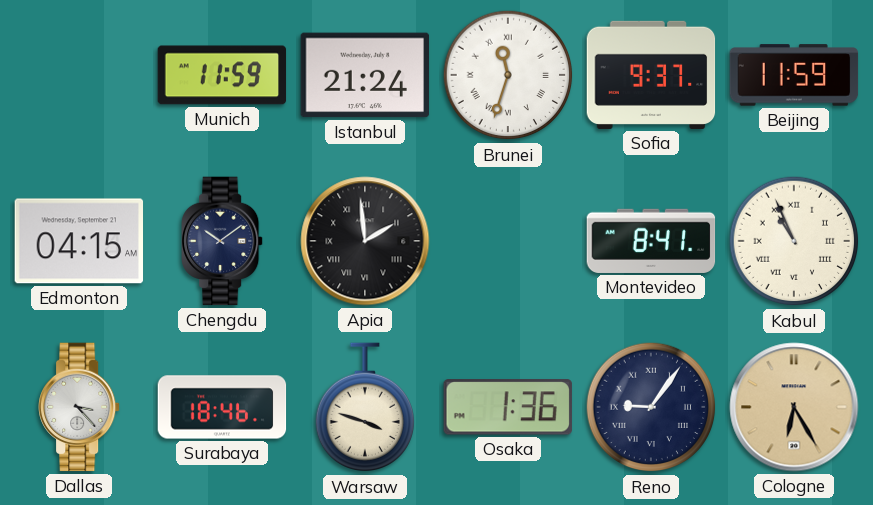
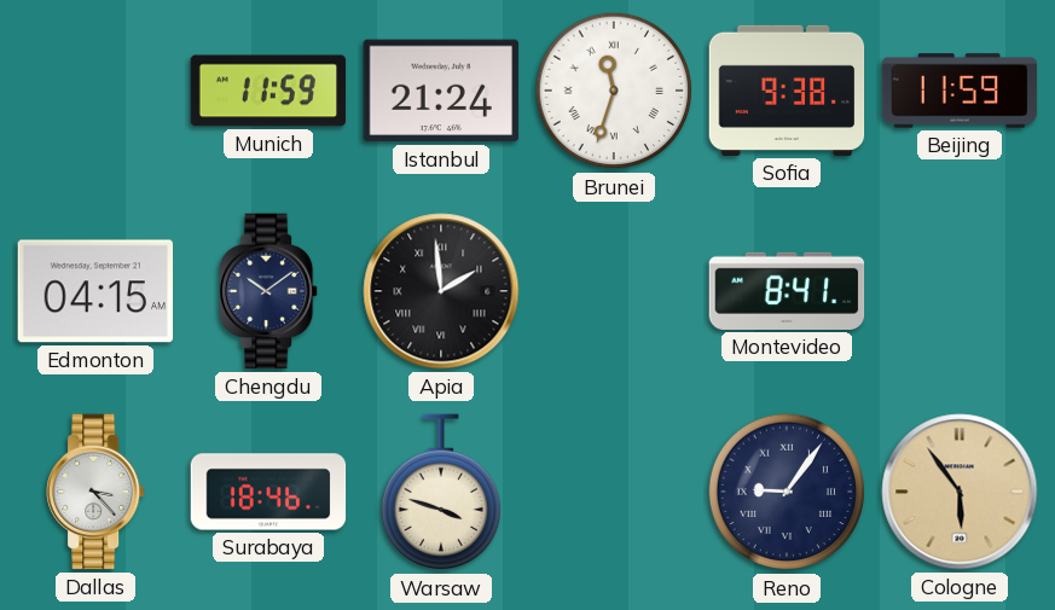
Sofia: 9:37 -> 9:38 (787, 91)
Kabul: 10:56 -> none (794, 241)
Osaka: 1:36 -> none (508, 408)
Cologne: 6:25 -> 5:54 (960, 492)
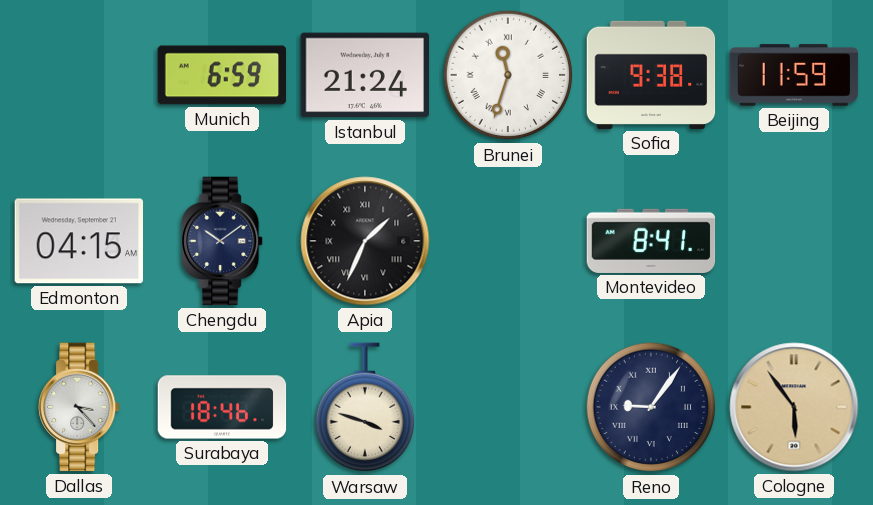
Munich: 11:59 -> 6:59 (222, 75)
Apia: 1:59 -> 1:34 (365, 241)
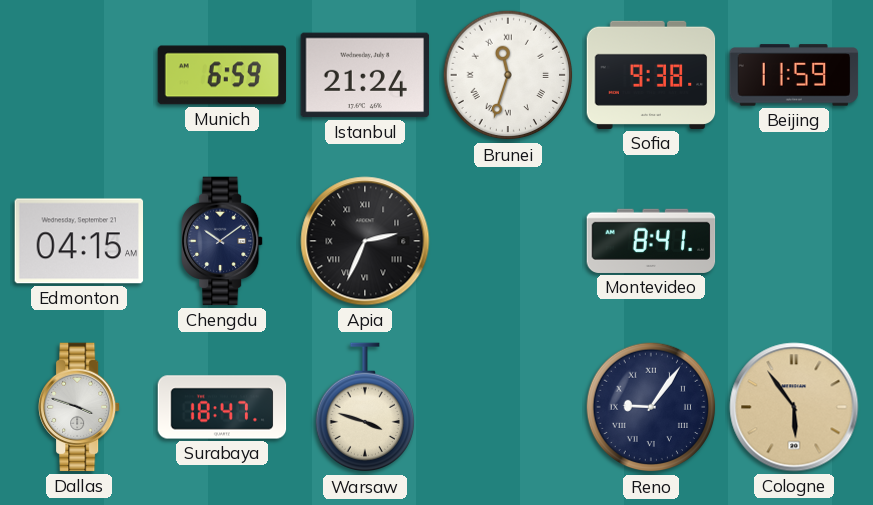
Apia: 1:34 -> 2:34 (365, 241)
Dallas: 3:23 -> 3:48 (80, 407)
Surabaya: 18:46 -> 18:47 (222, 407)
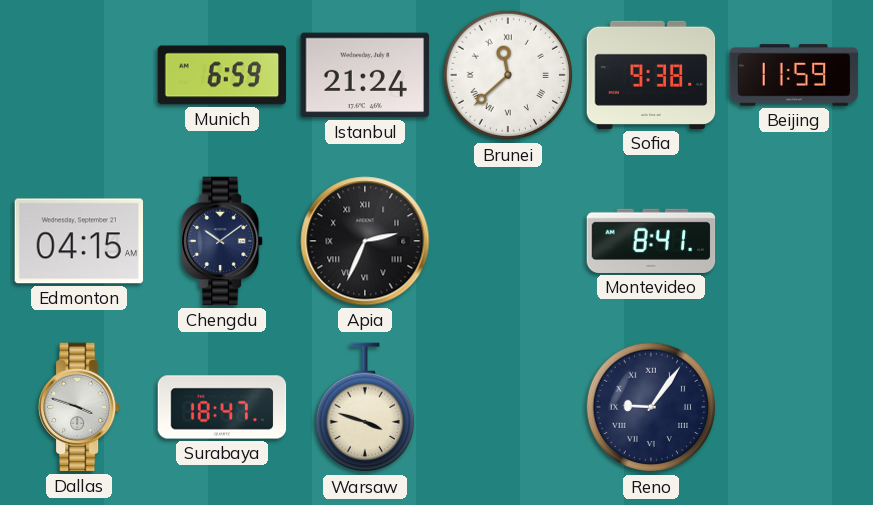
Brunei: 11:33 -> 11:38 (508, 75)
Cologne: 5:54 -> none (794, 407)
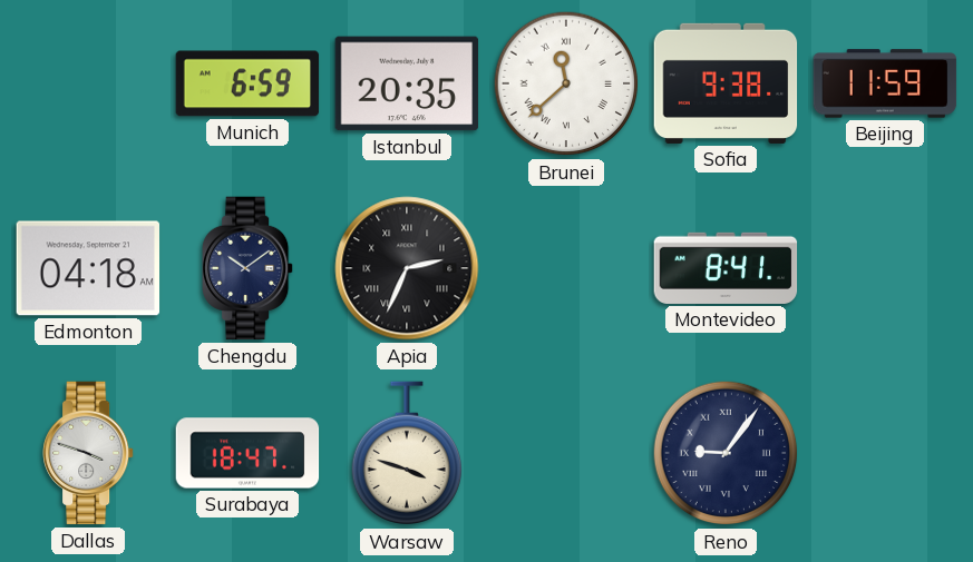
Istanbul: 21:24 -> 20:35 (407, 83)
Edmonton: 04:15 -> 04:18 (88, 268)
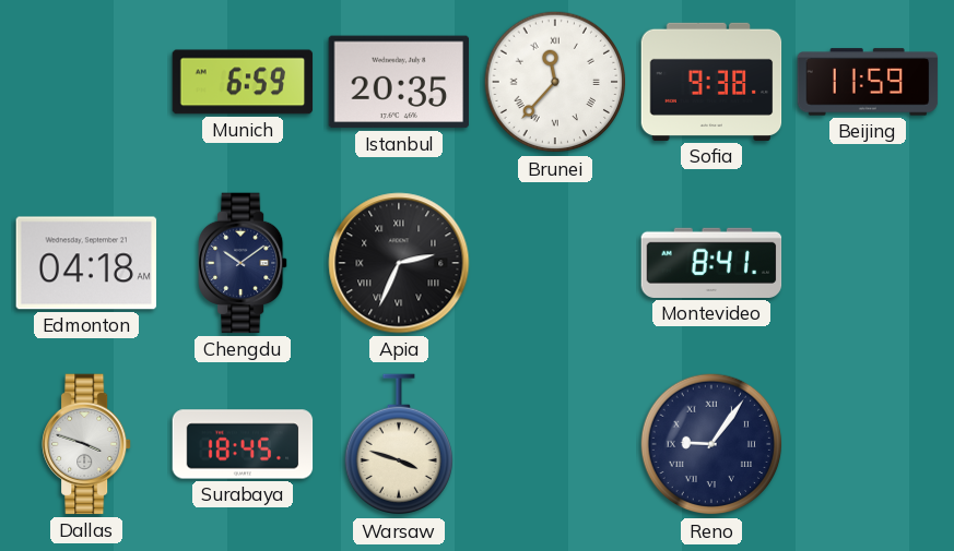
Brunei: 11:38 -> 11:37 (555, 82)
Surabaya: 18:47 -> 18:45 (243, 444)
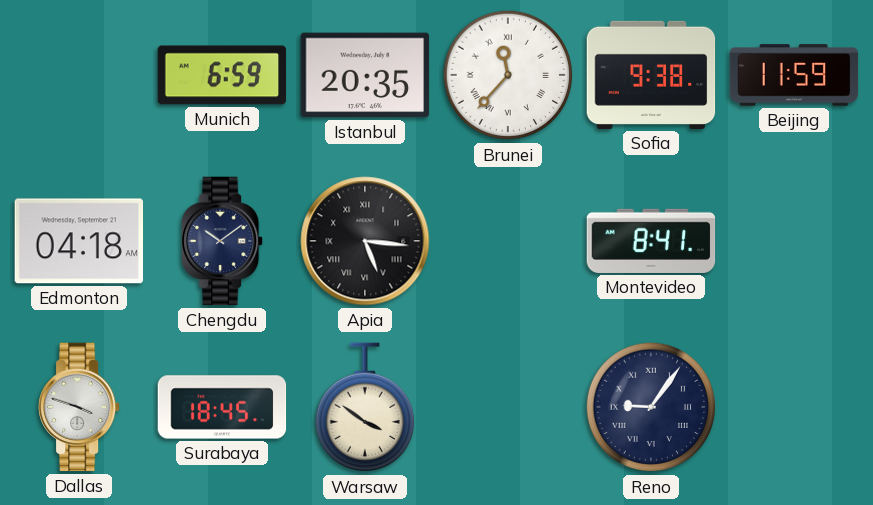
Apia: 2:34 -> 5:16 (365, 241)
Warsaw: 3:48 -> 3:51 (364, 408)
